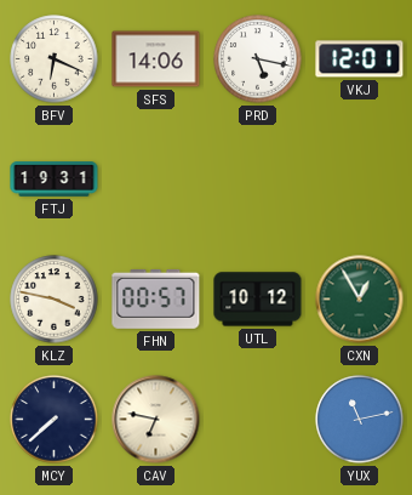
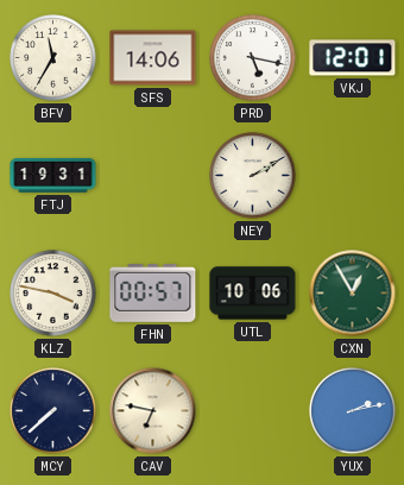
BFV: 6:19 -> 11:35 (53, 58)
NEY: none -> 2:10 (253, 176)
UTL: 10:12 -> 10:06 (253, 294)
YUX: 11:13 -> 2:13 (353, 411)
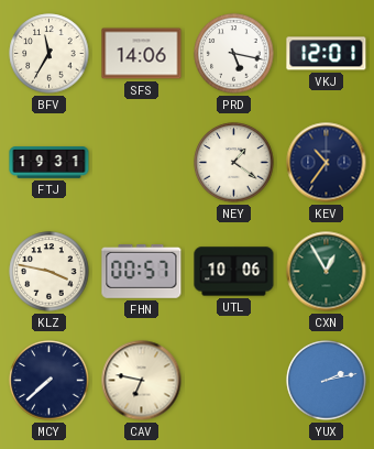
NEY: 2:10 -> 1:21 (234, 163)
KEV: none -> 10:36 (327, 163)
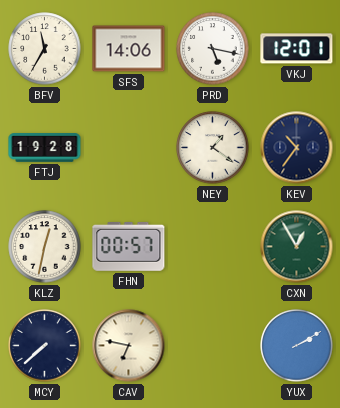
FTJ: 19:31 -> 19:28 (45, 148)
KLZ: 3:47 -> 12:32 (45, 247)
UTL: 10:06 -> none (234, 272)
YUX: 2:13 -> 2:10 (297, 346)
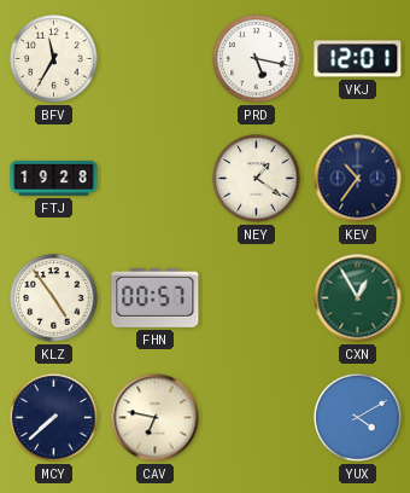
SFS: 14:06 -> none (129, 49)
KLZ: 12:32 -> 4:54 (54, 298)
YUX: 2:10 -> 4:10 (358, 418)
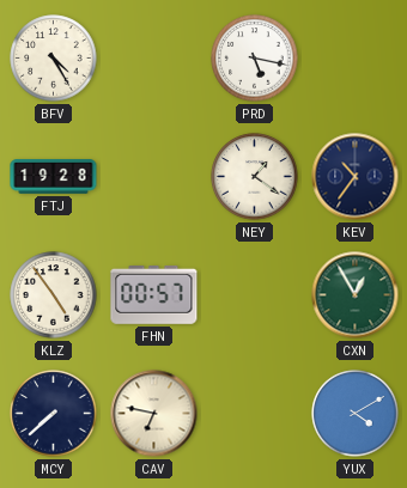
BFV: 11:35 -> 4:25 (54, 59)
VKJ: 12:01 -> none (358, 59)
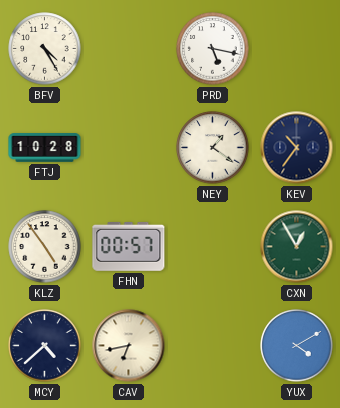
FTJ: 19:28 -> 10:28 (45, 148)
MCY: 7:38 -> 4:38 (45, 346)
CAV: 6:47 -> 6:43 (129, 346)
